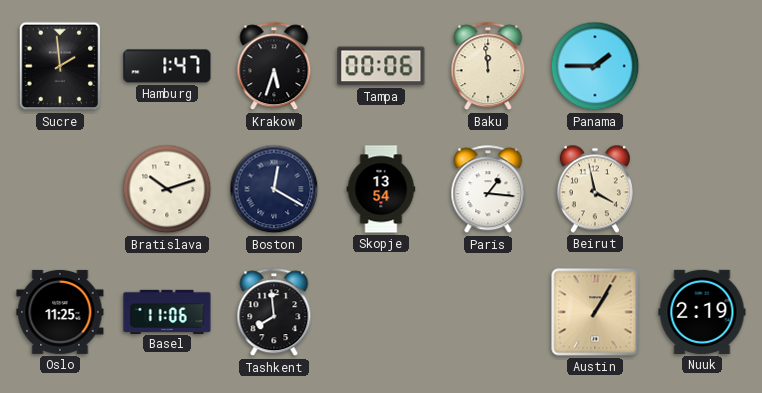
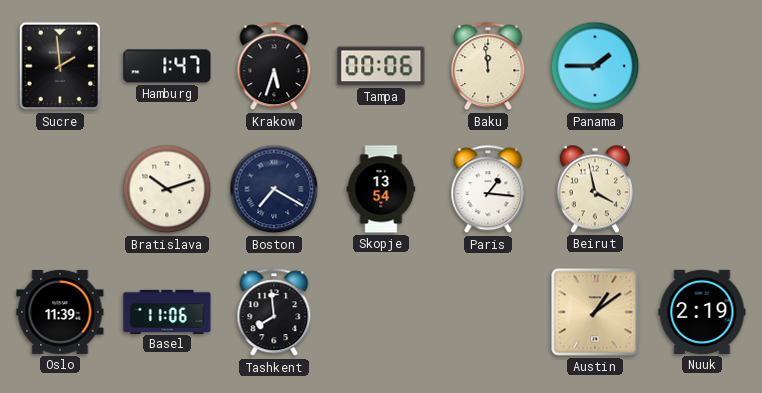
Boston: 12:20 -> 7:20 (274, 189)
Oslo: 11:25 -> 11:39 (60, 312)
Austin: 1:05 -> 1:09 (595, 312)
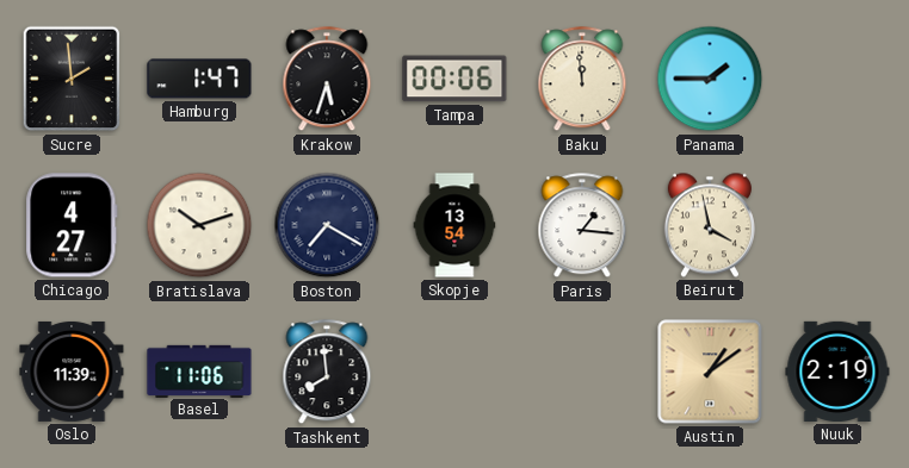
Chicago: none -> 4:27 (72, 225)
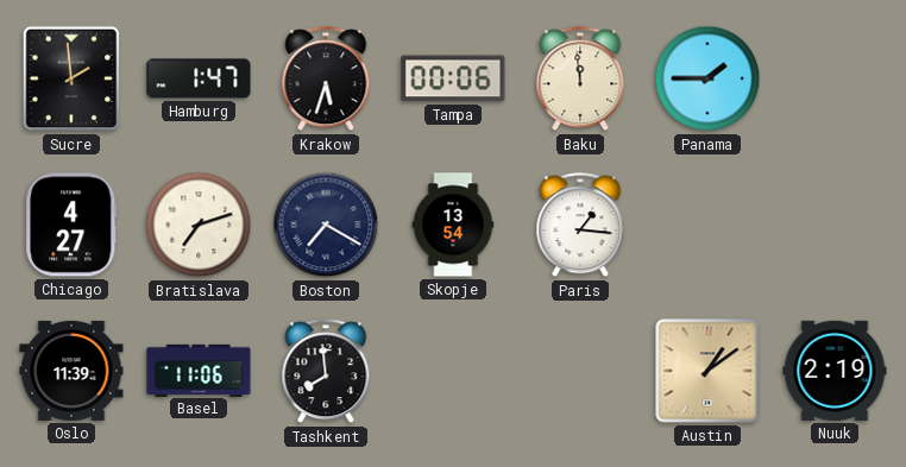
Bratislava: 10:12 -> 7:12 (199, 225)
Beirut: 3:58 -> none (710, 225)
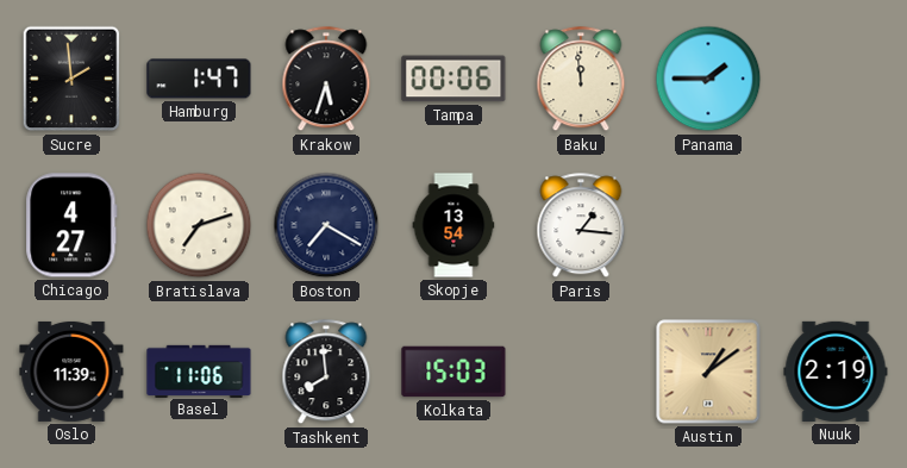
Kolkata: none -> 15:03 (453, 372)
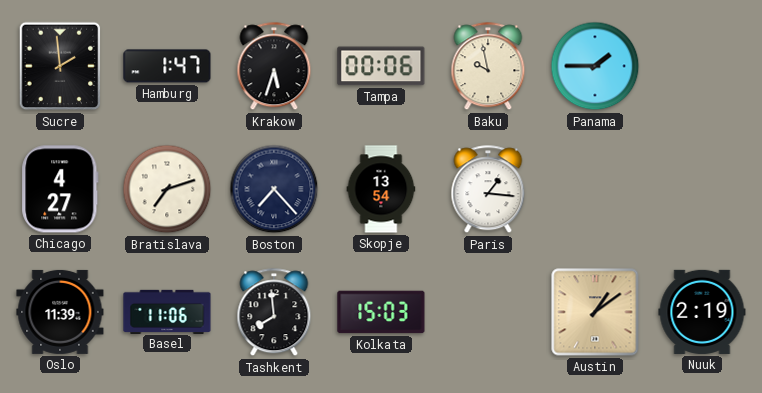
Baku: 11:59 -> 9:58 (488, 67)
Boston: 7:20 -> 7:23 (274, 189)
